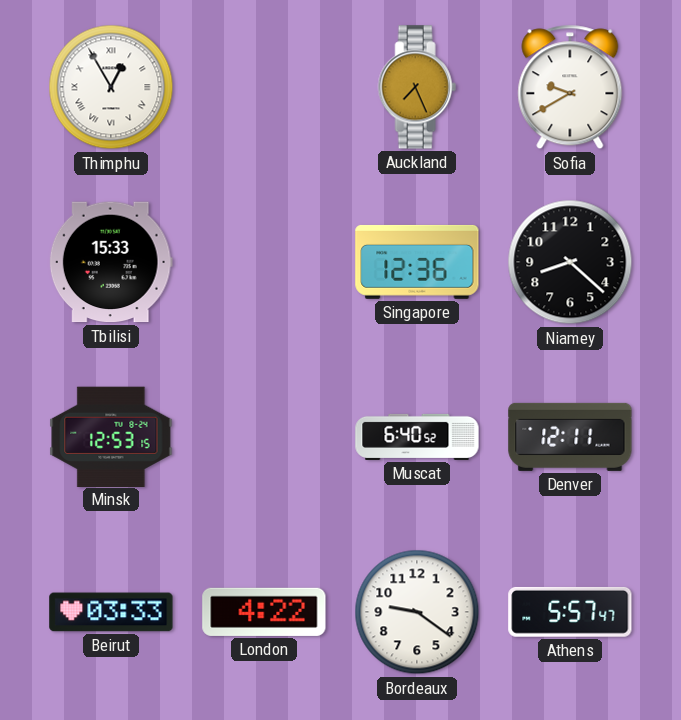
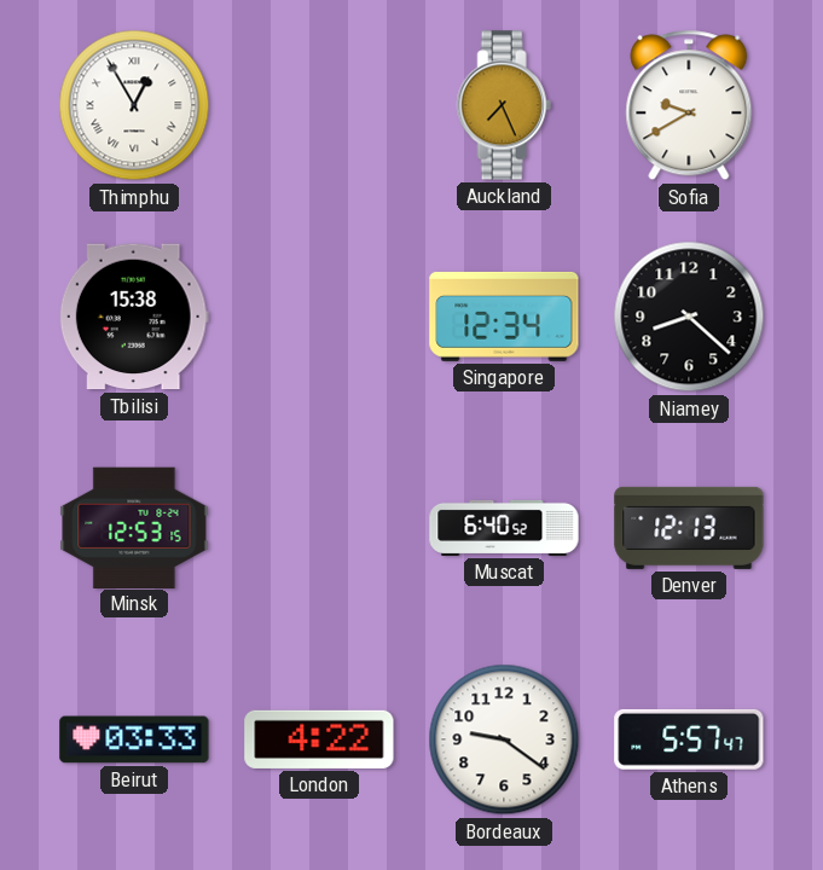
Tbilisi: 15:33 -> 15:38 (134, 317)
Singapore: 12:36 -> 12:34 (504, 317)
Denver: 12:11 -> 12:13 (689, 528)
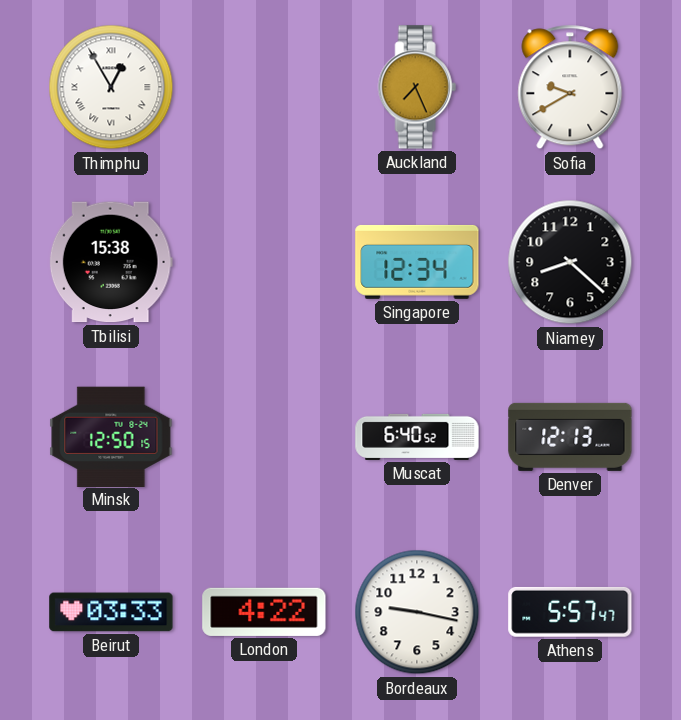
Minsk: 12:53 -> 12:50 (111, 436)
Bordeaux: 9:21 -> 9:17 (417, 612)
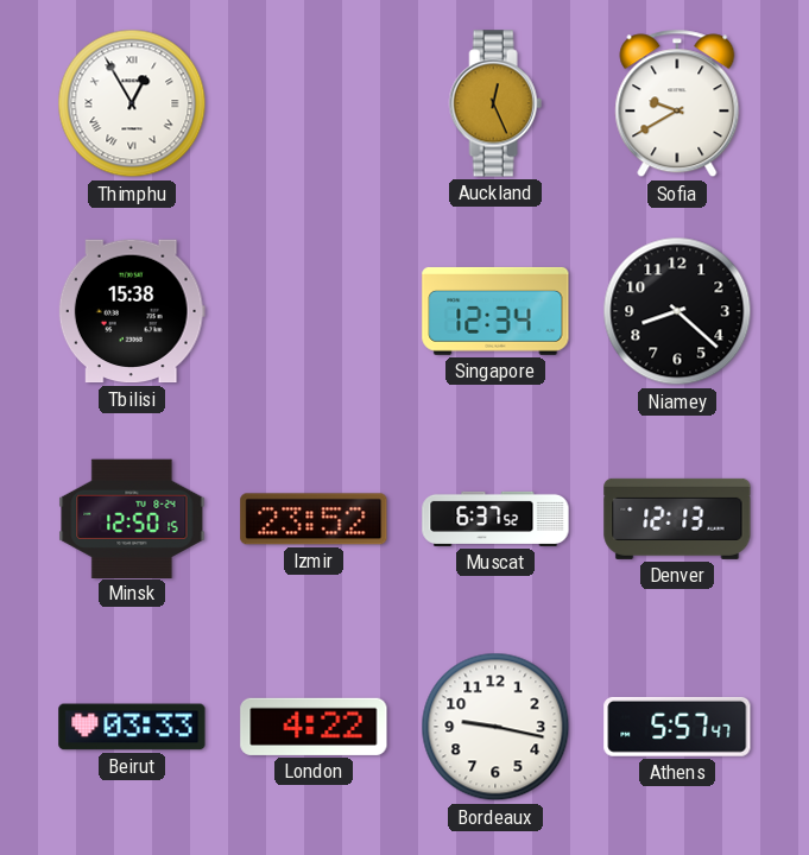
Auckland: 7:26 -> 12:26 (495, 103)
Izmir: none -> 23:52 (314, 519)
Muscat: 6:40 -> 6:37 (495, 519)
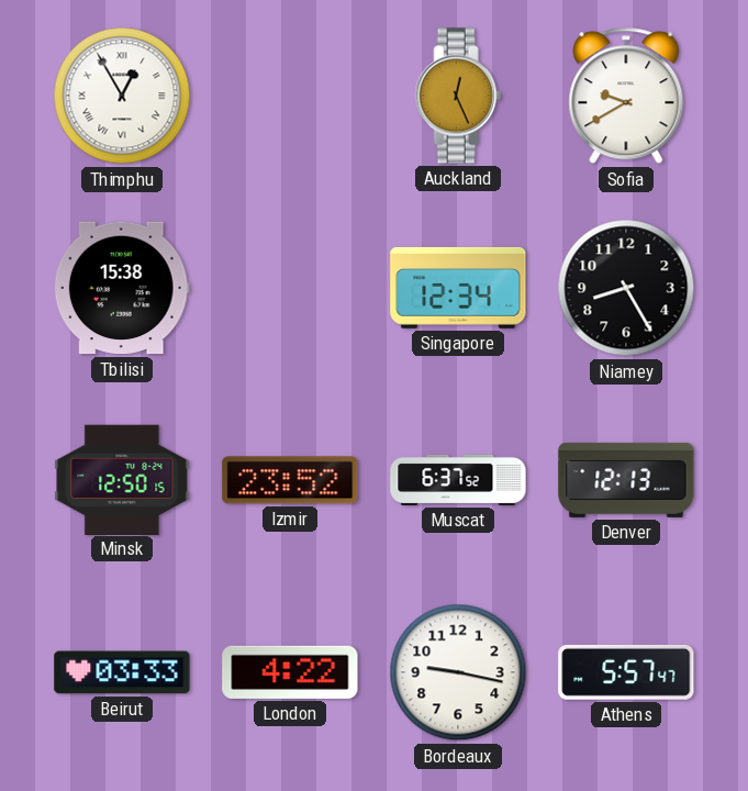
Niamey: 8:22 -> 8:25 (626, 288)
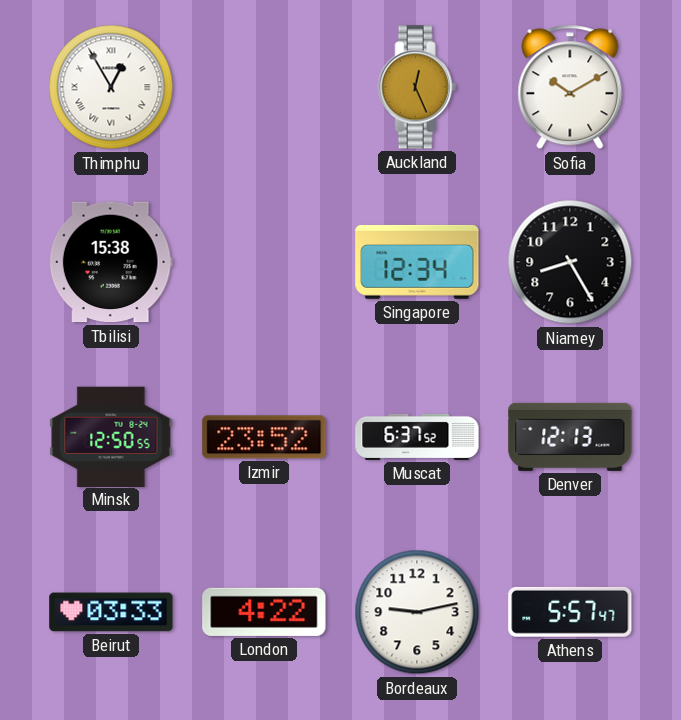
Sofia: 9:40 -> 10:10 (570, 87)
Minsk: 12:50:15 -> 12:50:55 (111, 436)
Bordeaux: 9:17 -> 9:13 (417, 612)
